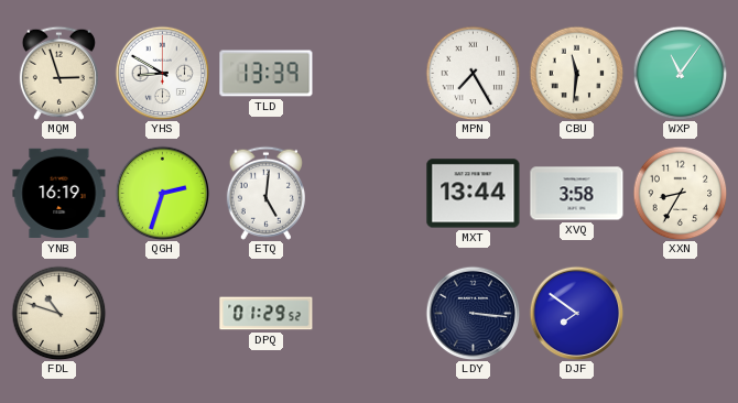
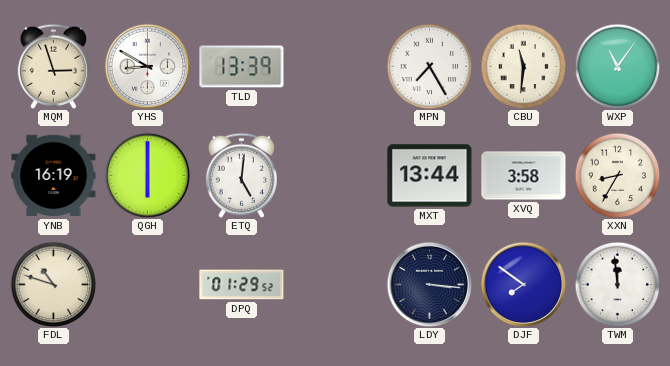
QGH: 2:33 -> 6:00 (147, 175)
TWM: none -> 11:59 (617, 284)
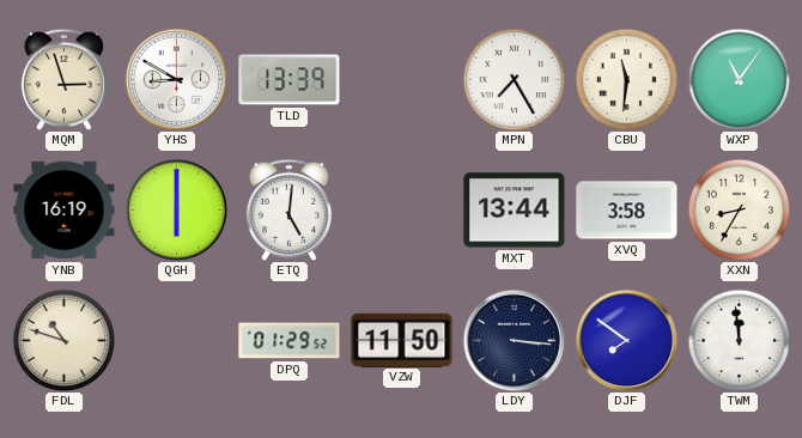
VZW: none -> 11:50 (402, 340)
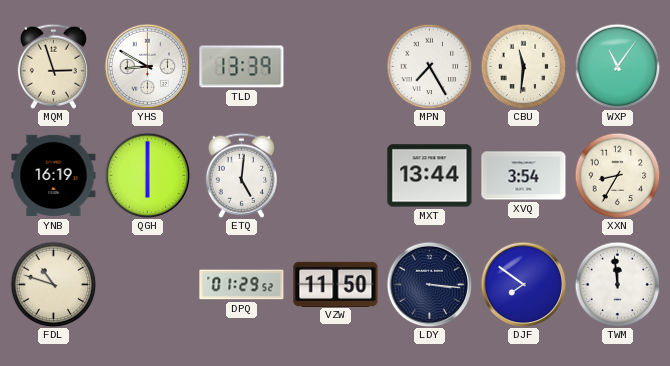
XVQ: 3:58 -> 3:54 (524, 176)
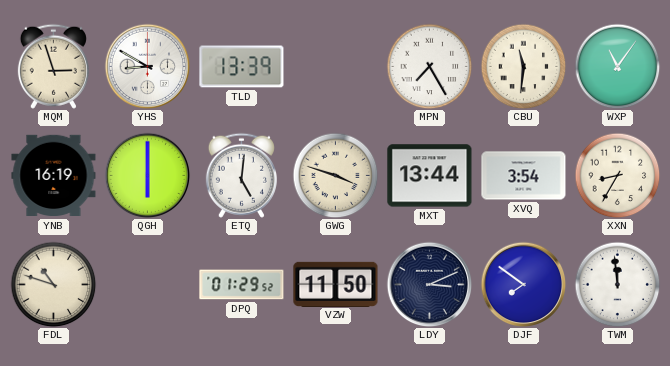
GWG: none -> 3:48 (335, 175)
LDY: 3:16 -> 3:11 (429, 284)
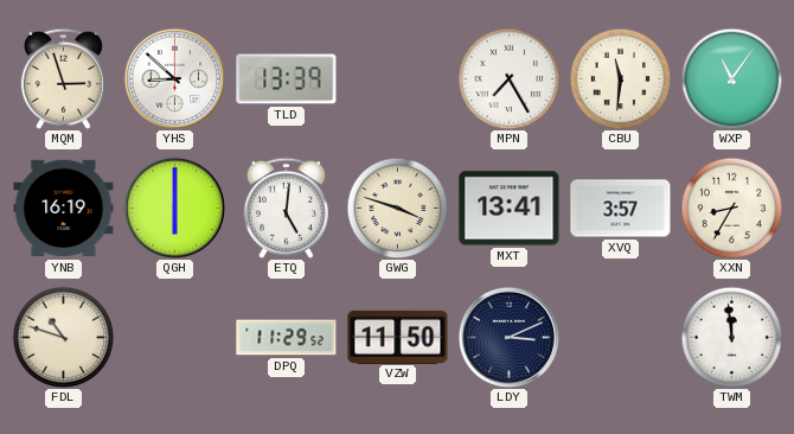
YHS: 8:50 -> 8:52 (174, 78)
MXT: 13:44 -> 13:41 (510, 209)
XVQ: 3:54 -> 3:57 (621, 209)
DPQ: 01:29 -> 11:29 (287, 338)
DJF: 7:51 -> none (523, 284)
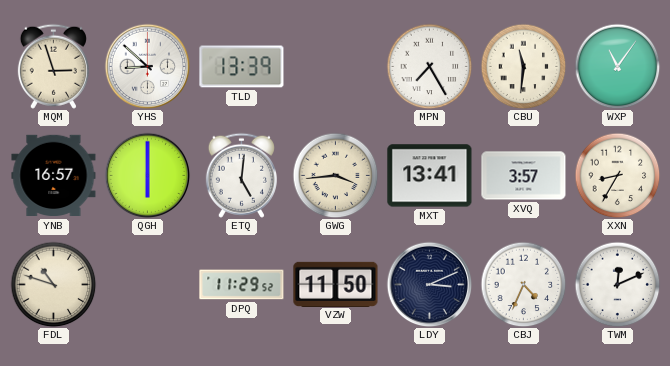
YNB: 16:19 -> 16:57 (54, 176)
GWG: 3:48 -> 3:44 (335, 175)
CBJ: none -> 4:34 (523, 284)
TWM: 11:59 -> 12:11 (617, 284)
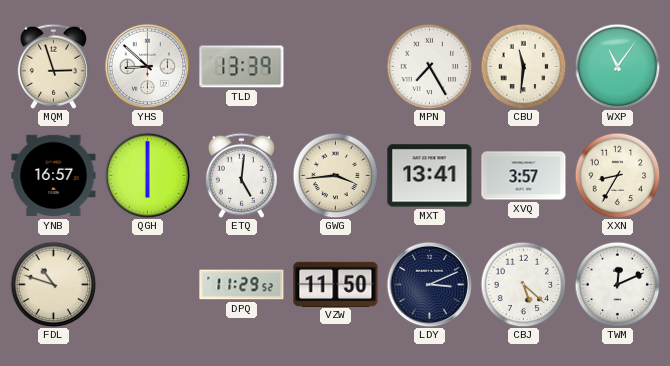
CBJ: 4:34 -> 5:22 (523, 284)
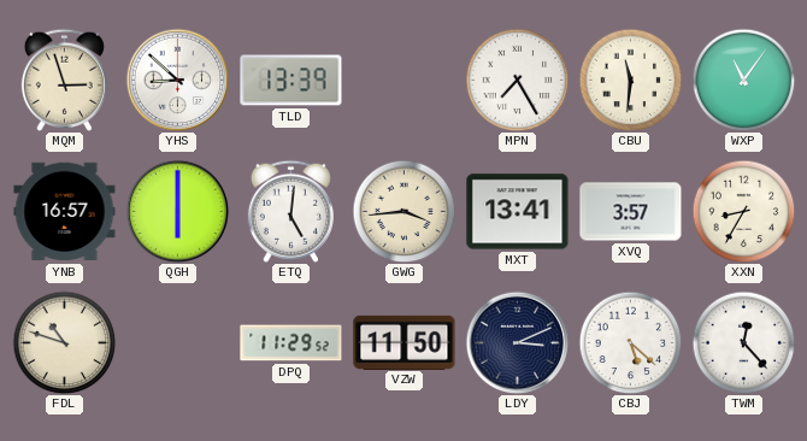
TWM: 12:11 -> 12:23 (743, 342)
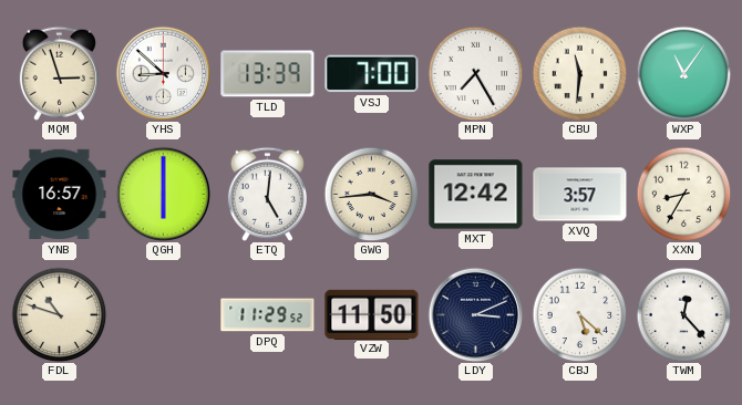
VSJ: none -> 7:00 (372, 74)
MXT: 13:41 -> 12:42 (476, 195)
